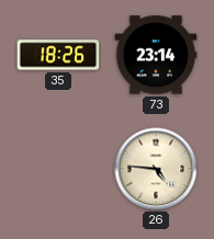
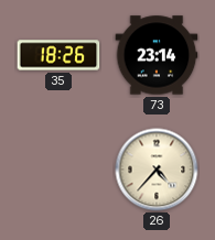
26: 4:46 -> 4:37 (157, 170)
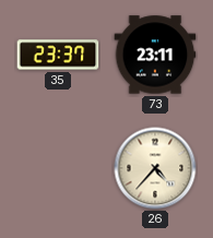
35: 18:26 -> 23:37 (58, 55)
73: 23:14 -> 23:11 (155, 55)
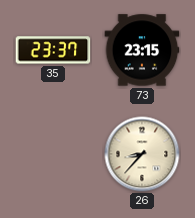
73: 23:11 -> 23:15 (142, 50)
26: 4:37 -> 8:37 (142, 154)
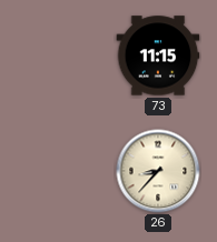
35: 23:37 -> none (53, 50)
73: 23:15 -> 11:15 (158, 56)
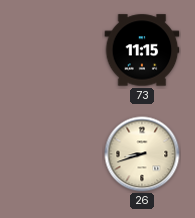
26: 8:37 -> 8:42 (142, 154)
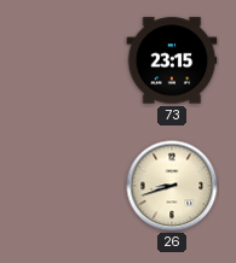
73: 11:15 -> 23:15 (172, 60)
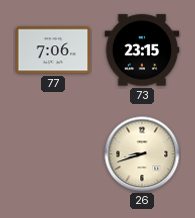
77: none -> 7:06 (53, 50)
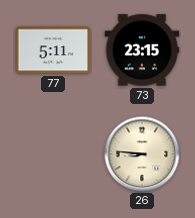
77: 7:06 -> 5:11 (53, 50)
26: 8:42 -> 8:46 (142, 154)
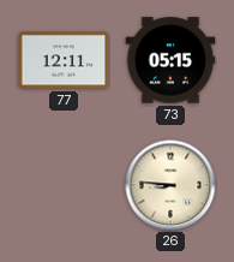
77: 5:11 -> 12:11 (64, 60)
73: 23:15 -> 05:15 (170, 60)
